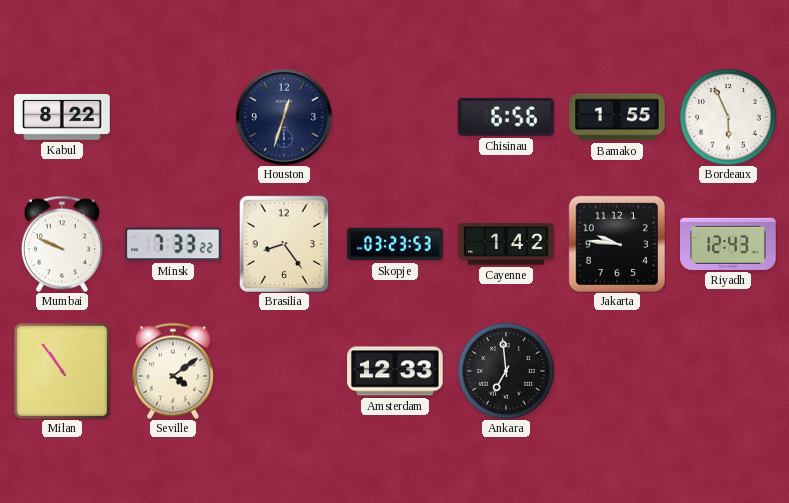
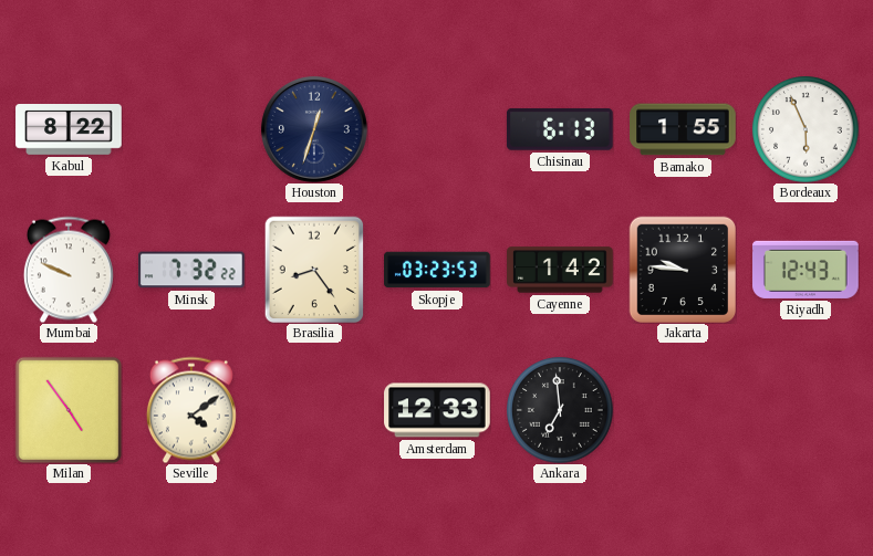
Chisinau: 6:56 -> 6:13 (560, 129)
Minsk: 7:33 -> 7:32 (191, 270)
Milan: 10:54 -> 4:54 (67, 409)
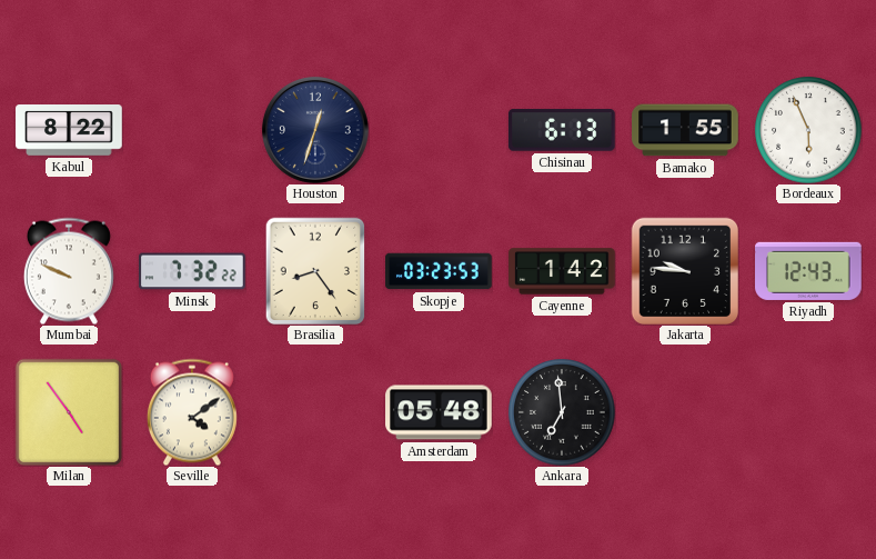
Amsterdam: 12:33 -> 05:48 (439, 412)
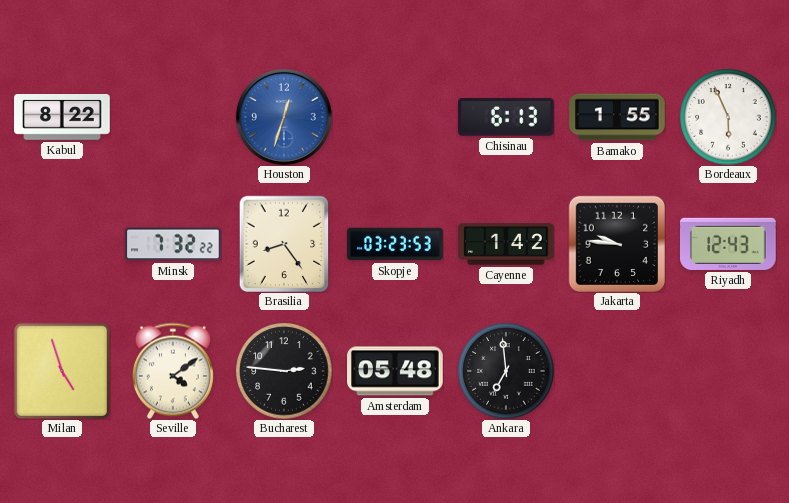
Houston dial: navy -> blue (284, 117)
Mumbai: 9:49 -> none (69, 271)
Milan: 4:54 -> 4:57 (61, 370)
Bucharest: none -> 2:46 (284, 371)
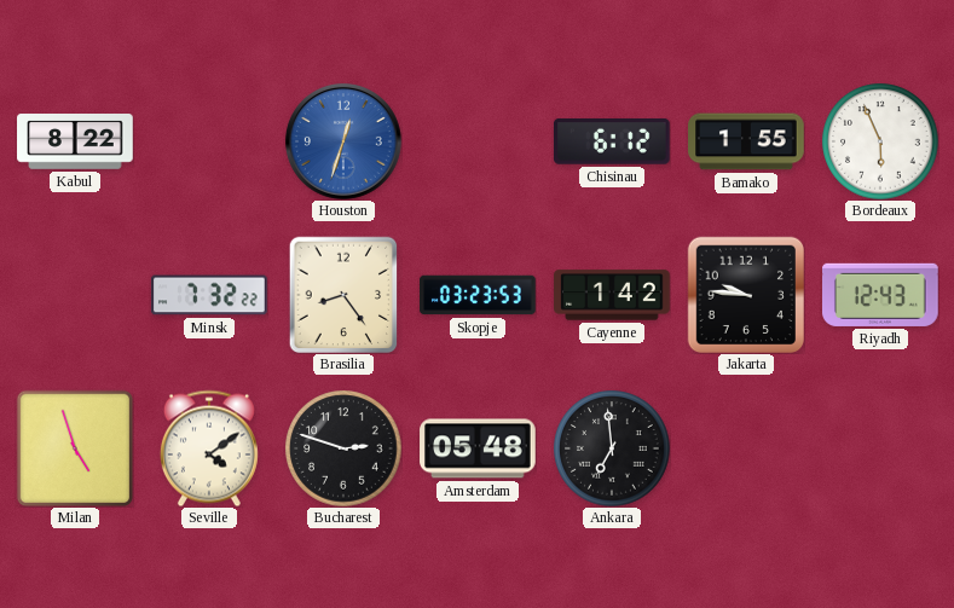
Chisinau: 6:13 -> 6:12 (612, 141)
Bucharest: 2:46 -> 2:48 (343, 448)
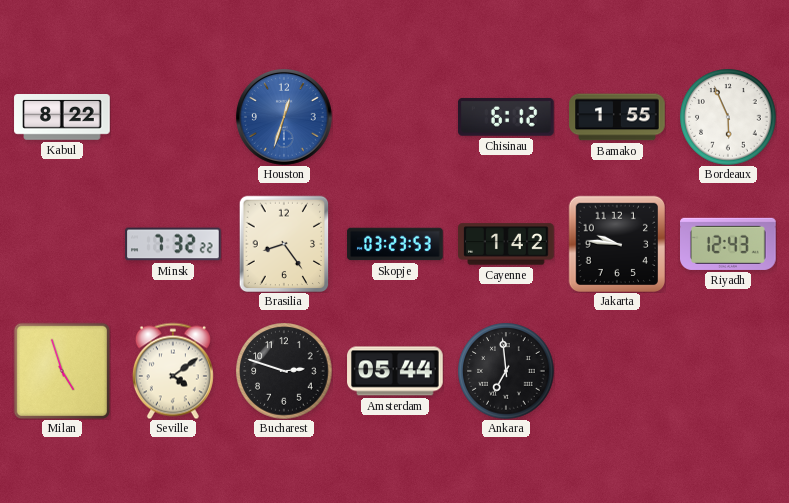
Amsterdam: 05:48 -> 05:44 (395, 371)
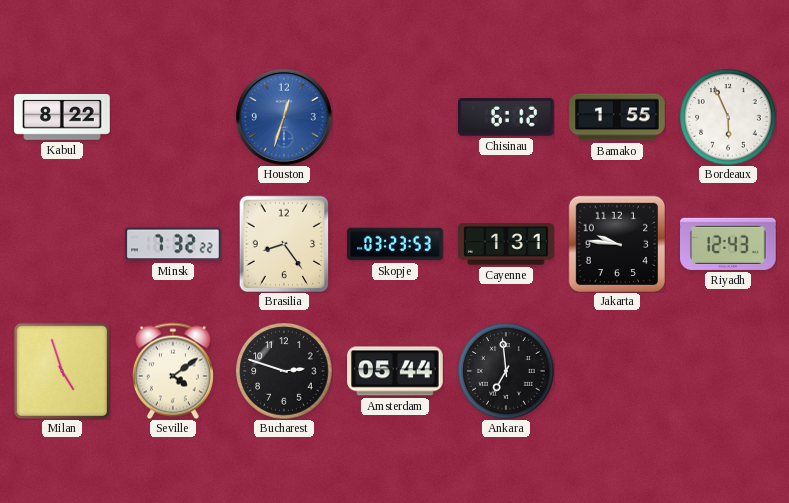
Cayenne: 1:42 -> 1:31 (506, 244)
